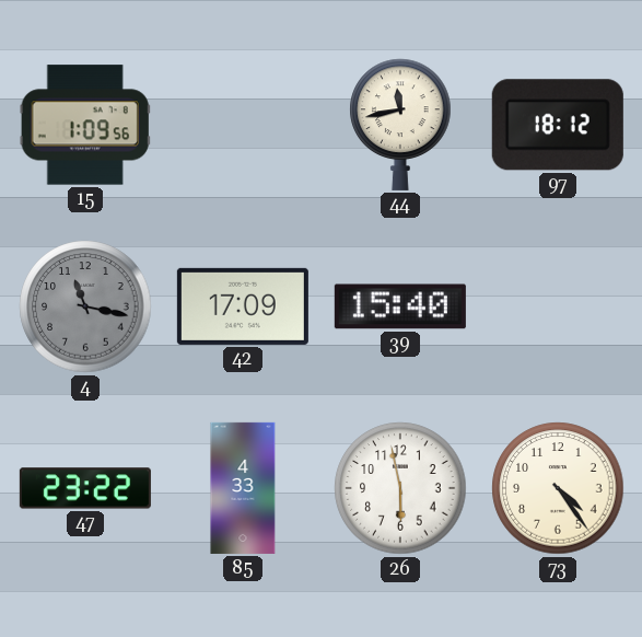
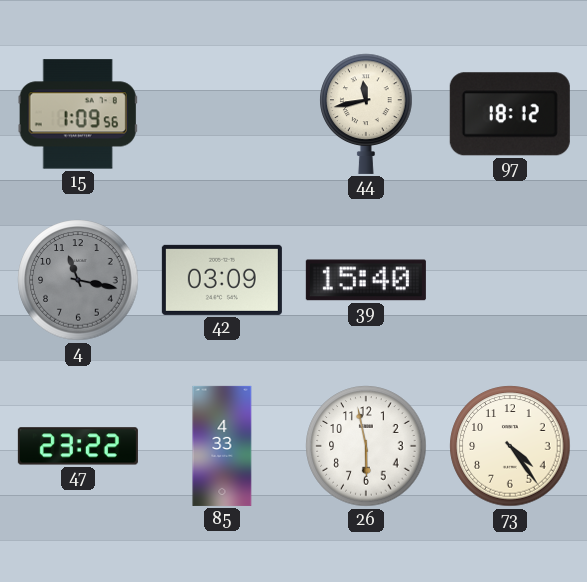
42: 17:09 -> 03:09 (222, 280)
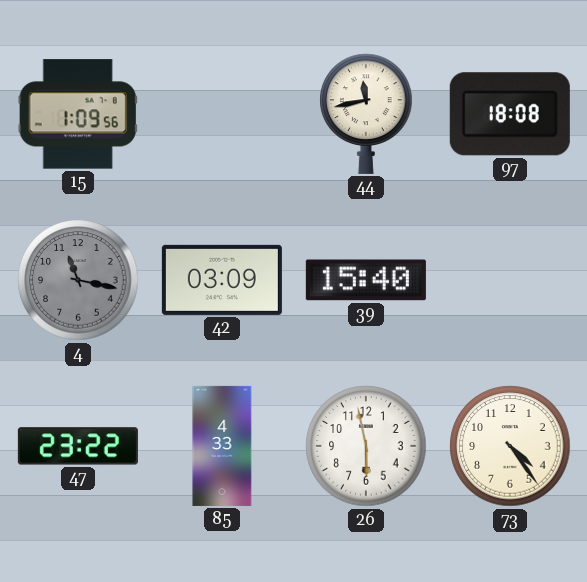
97: 18:12 -> 18:08 (510, 114)
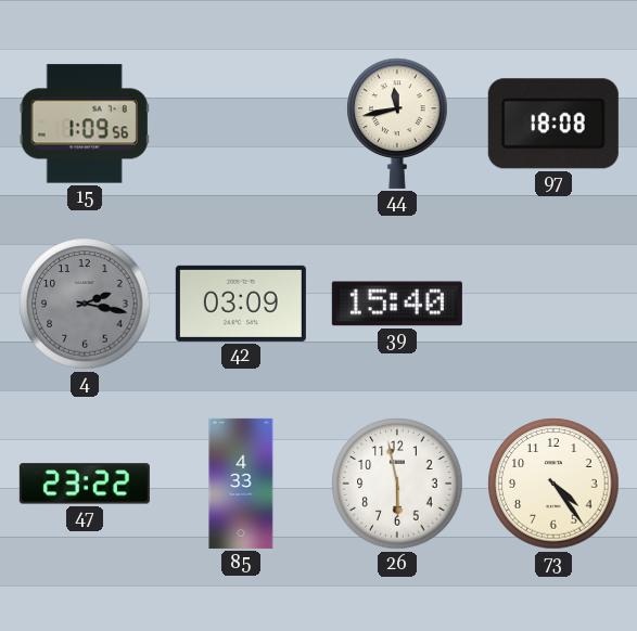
4: 11:17 -> 2:17 (85, 304)
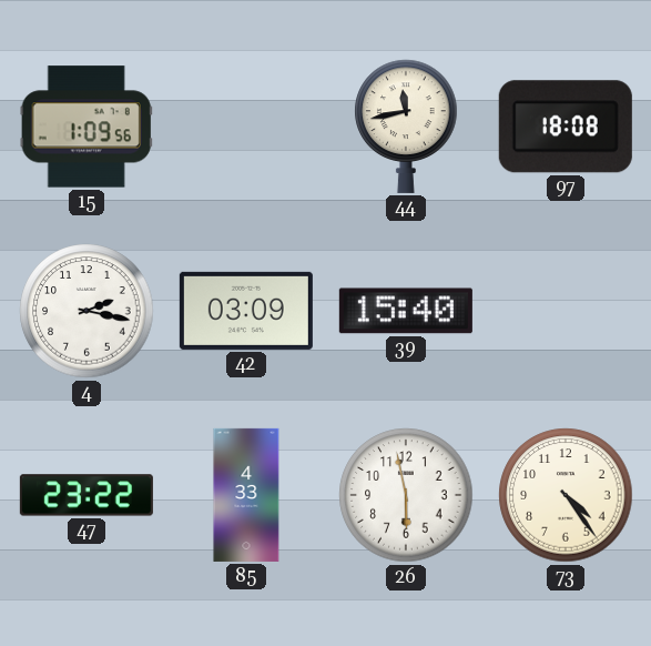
4 dial: grey -> white (87, 311)
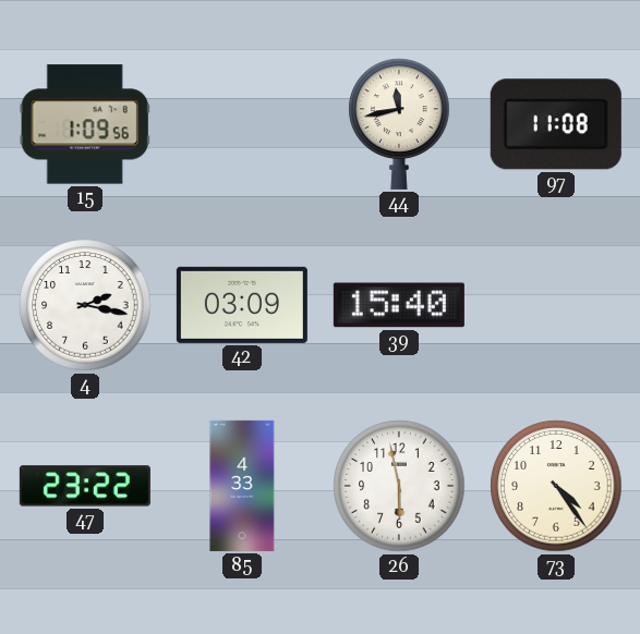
97: 18:08 -> 11:08 (556, 124)
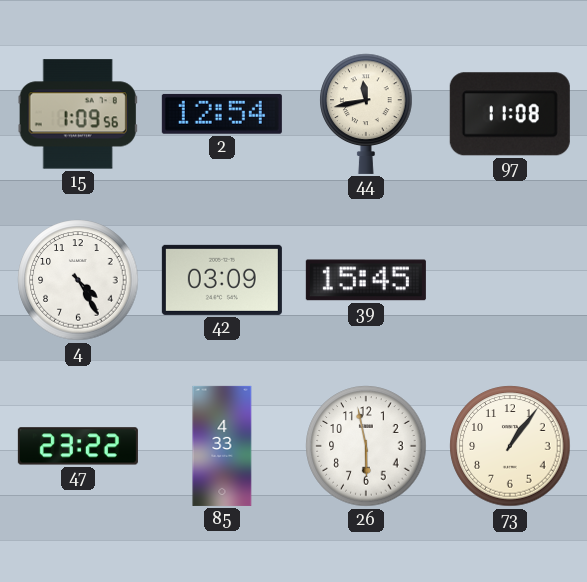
2: none -> 12:54 (222, 114)
4: 2:17 -> 4:25 (78, 280)
39: 15:40 -> 15:45 (366, 280)
73: 4:24 -> 1:06 (510, 446)
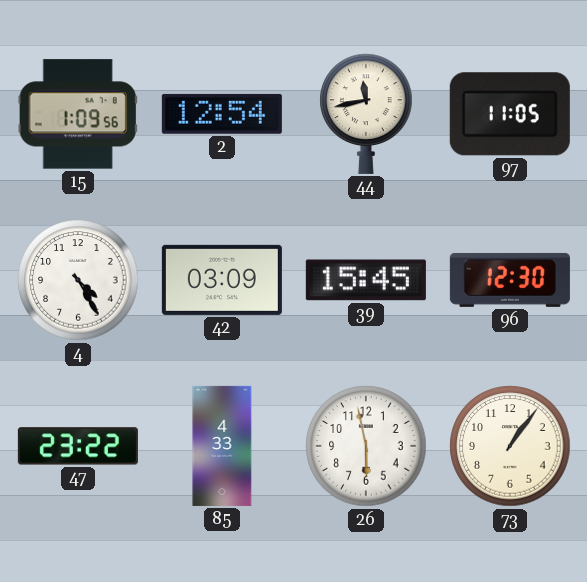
97: 11:08 -> 11:05 (510, 114)
96: none -> 12:30 (510, 280)
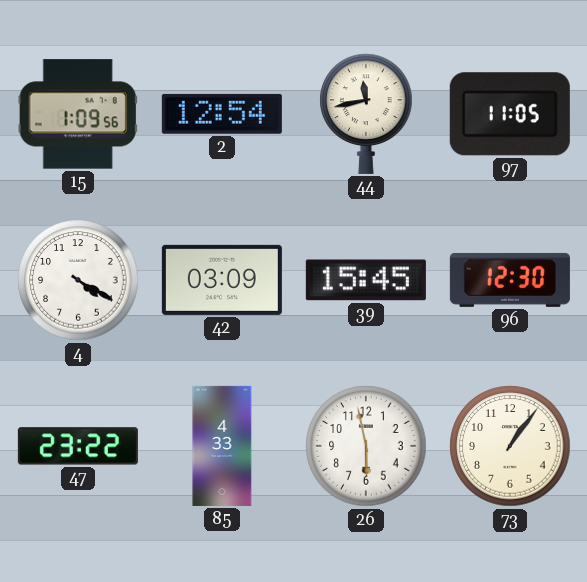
4: 4:25 -> 4:20 (78, 280)
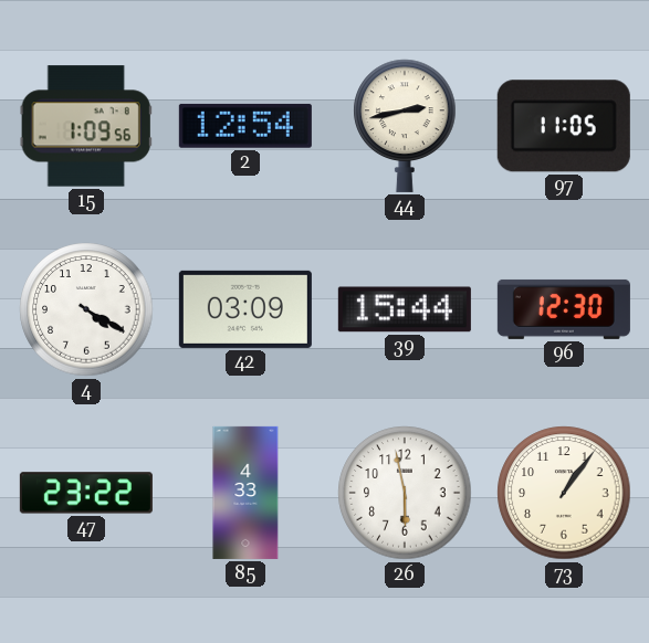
44: 11:43 -> 2:43 (405, 126)
39: 15:45 -> 15:44 (405, 309)
